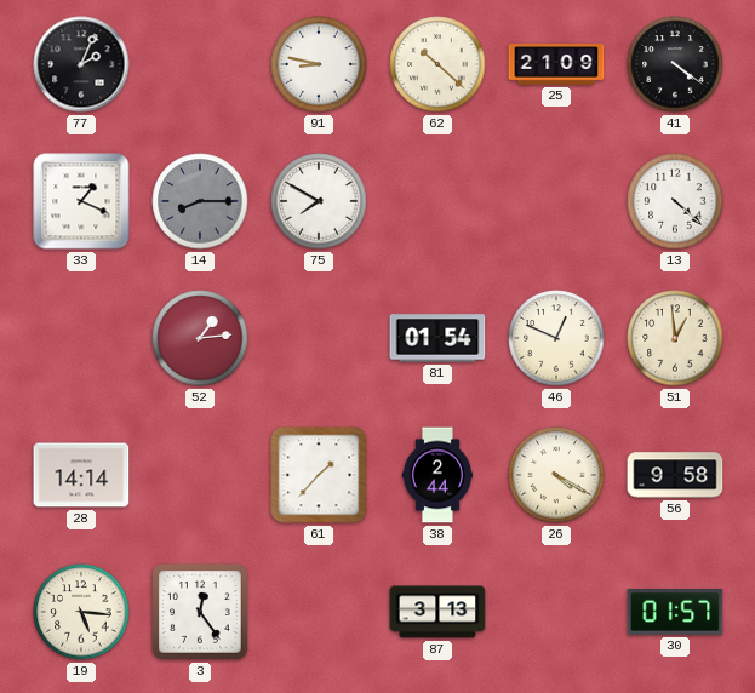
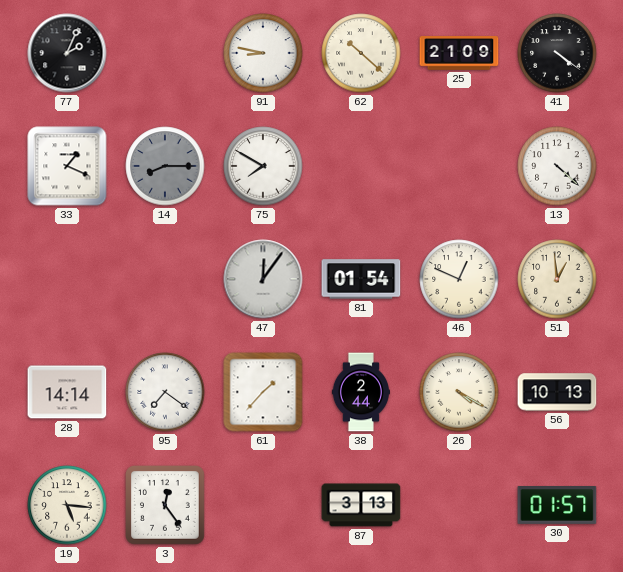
52: 1:14 -> none (200, 338)
47: none -> 12:06 (263, 279)
95: none -> 7:21 (165, 392)
56: 9:58 -> 10:13 (557, 392)
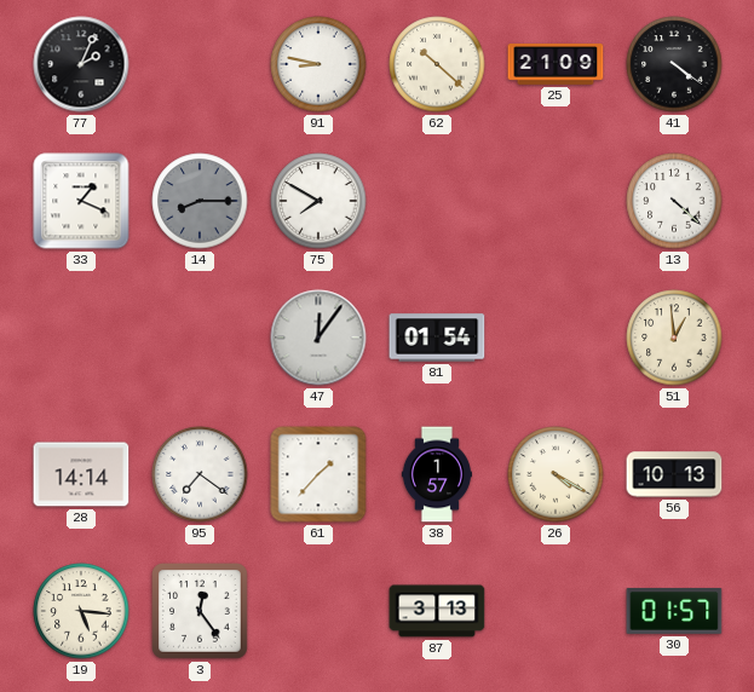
46: 12:49 -> none (459, 279)
38: 2:44 -> 1:57 (436, 474)
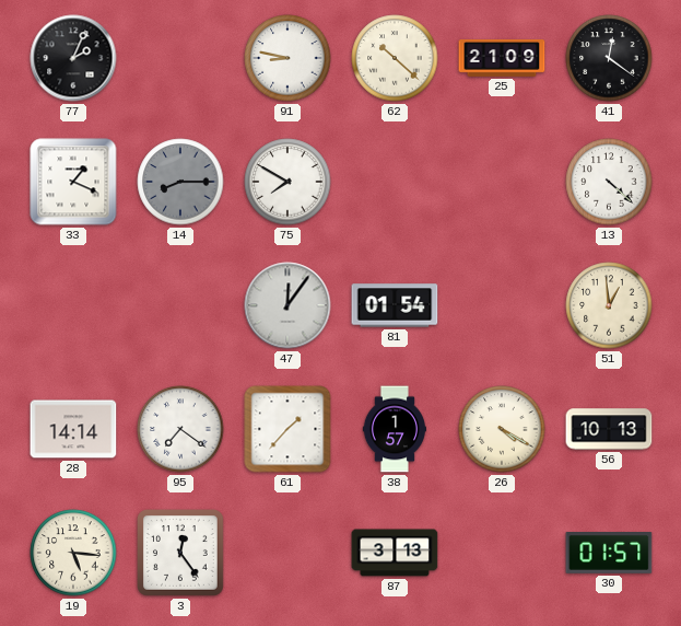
41: 4:21 -> 12:21 (609, 58)
